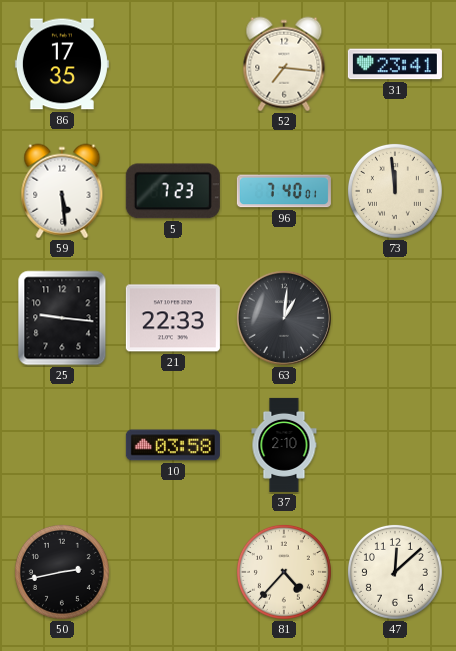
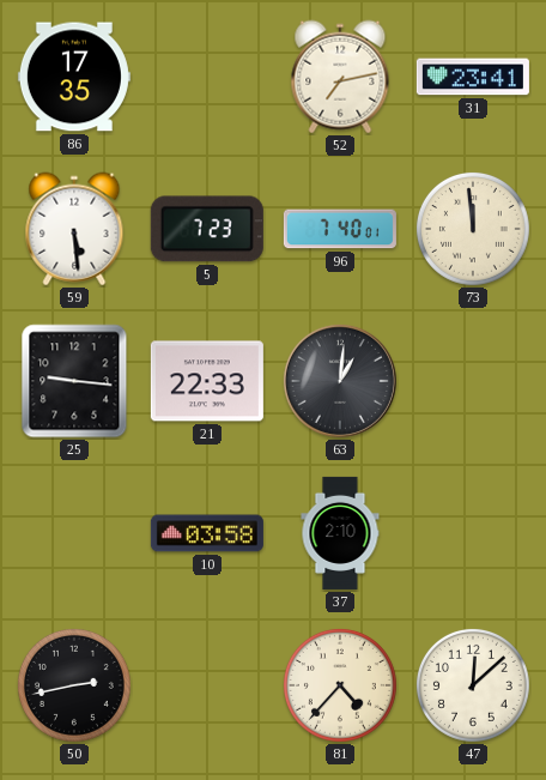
52: 7:16 -> 7:13 (340, 77)
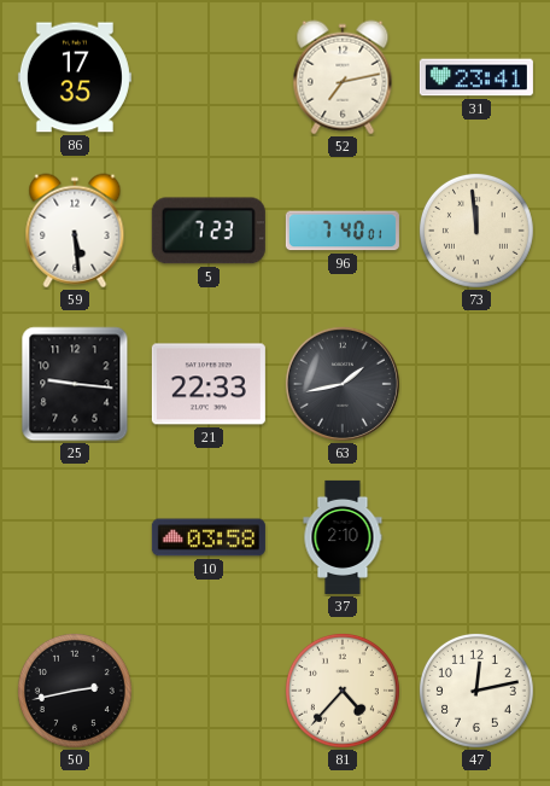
63: 1:01 -> 1:43 (343, 384)
47: 12:08 -> 12:13 (476, 691)
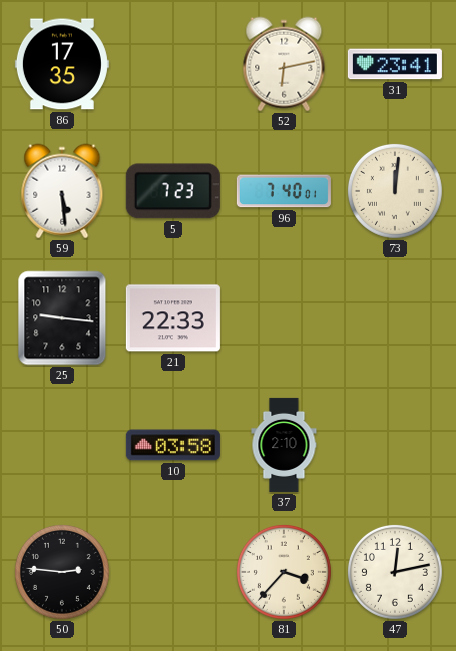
52: 7:13 -> 6:13 (284, 64)
73: 11:59 -> 12:01 (395, 191)
63: 1:43 -> none (343, 384)
50: 2:43 -> 2:46 (62, 572)
81: 4:37 -> 3:37 (284, 572)
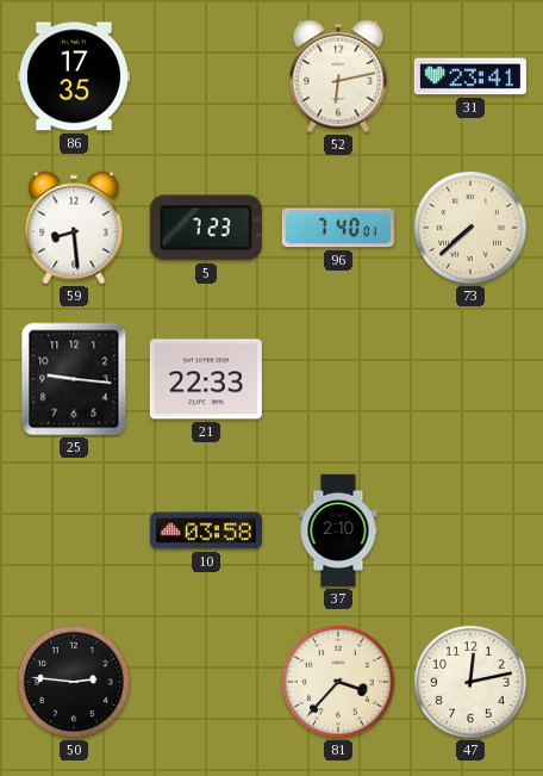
59: 5:29 -> 8:29 (74, 228)
73: 12:01 -> 7:38 (470, 228)
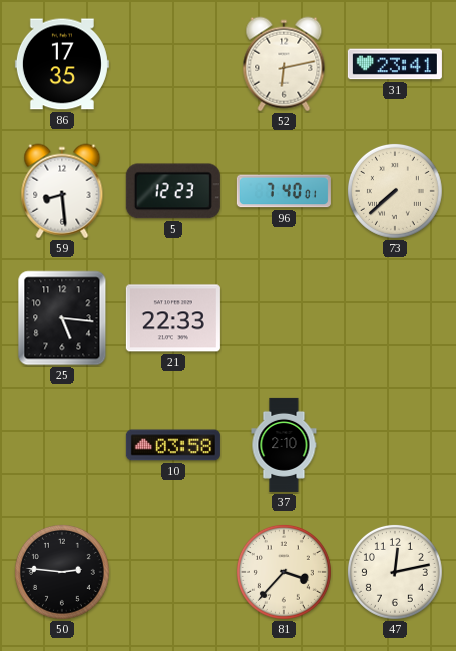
5: 7:23 -> 12:23 (173, 191)
25: 9:16 -> 5:16 (62, 318)
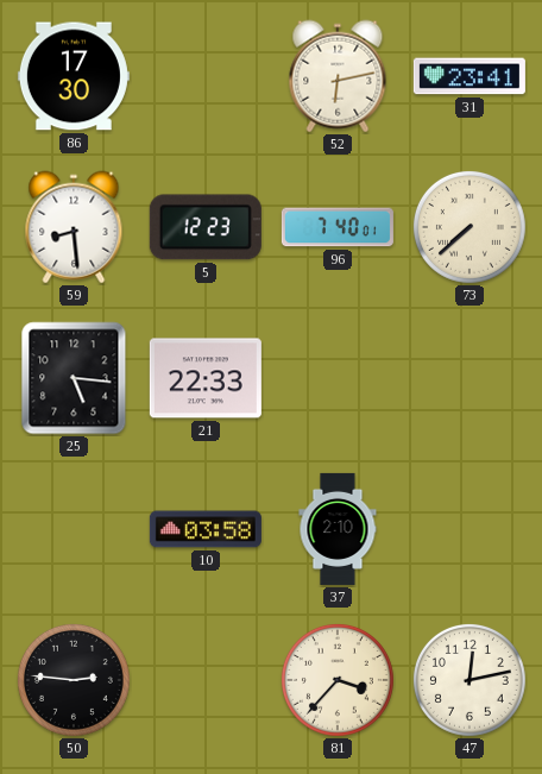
86: 17:35 -> 17:30 (74, 76)
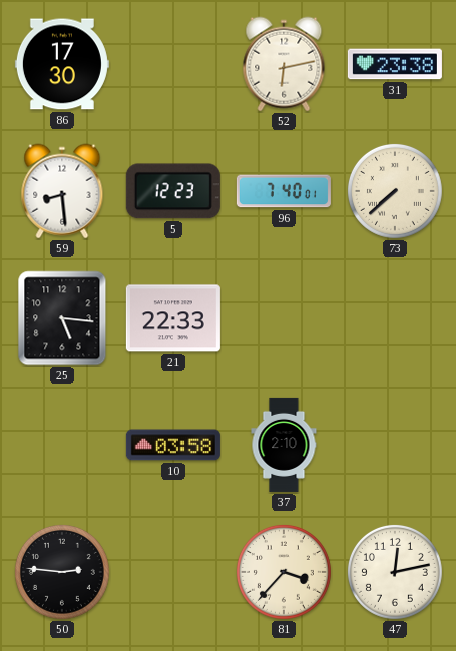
31: 23:41 -> 23:38 (395, 64)
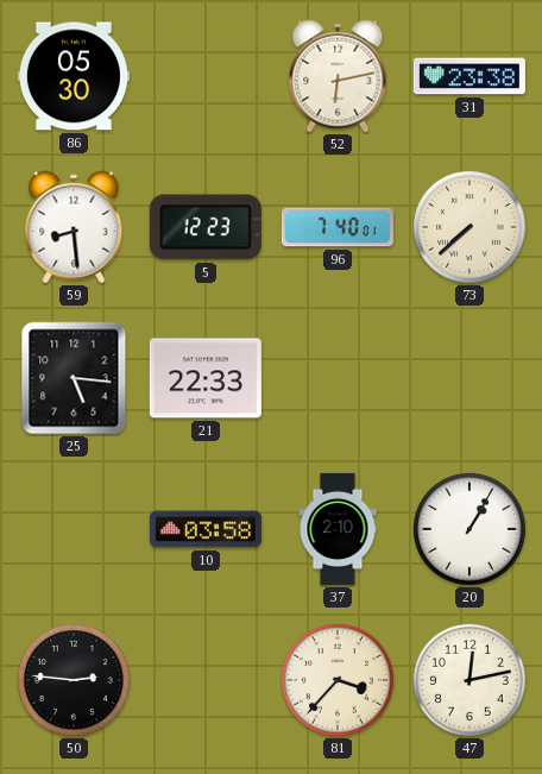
86: 17:30 -> 05:30 (74, 76)
20: none -> 1:05 (469, 529)
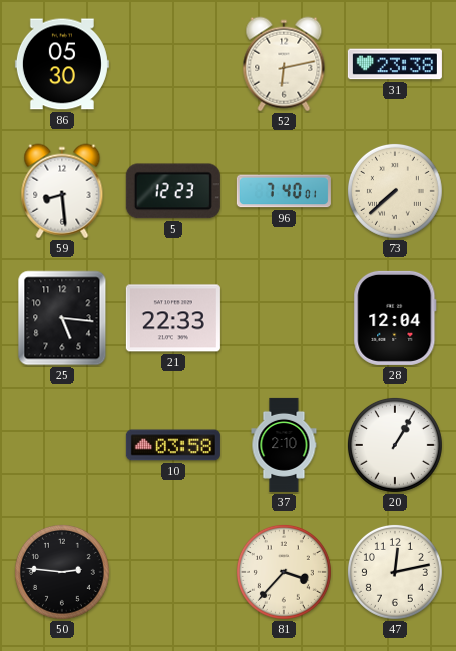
28: none -> 12:04 (395, 318)
